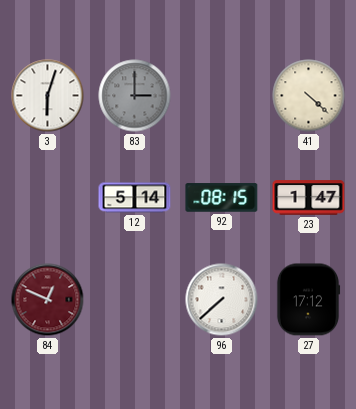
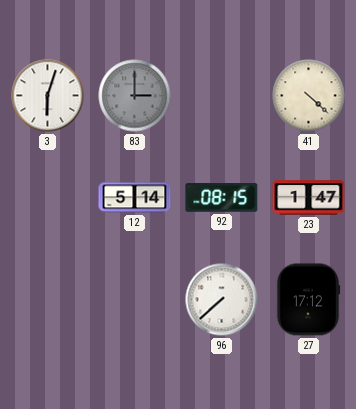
84: 12:49 -> none (48, 300)
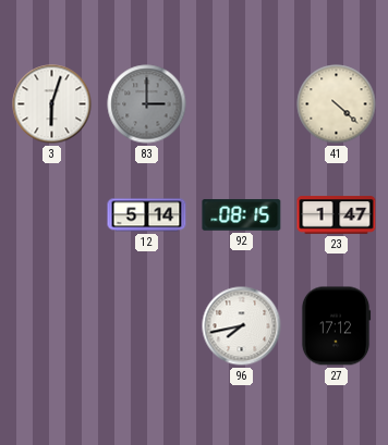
96: 7:38 -> 7:43 (242, 326)
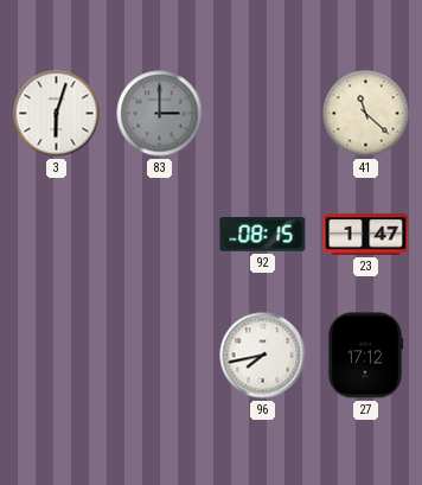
41: 4:22 -> 11:22 (366, 114)
12: 5:14 -> none (147, 215)
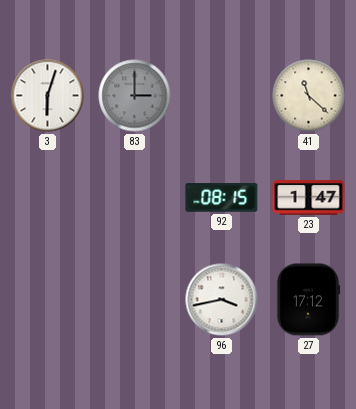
96: 7:43 -> 3:43 (222, 300)
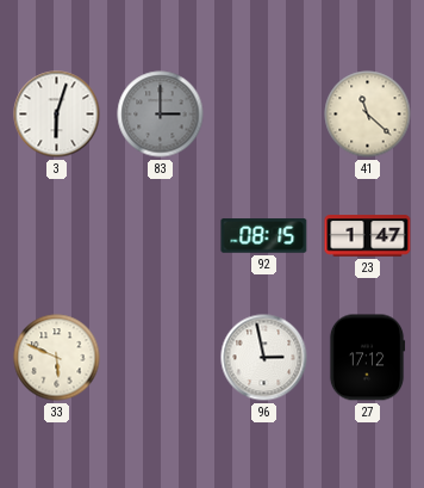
33: none -> 5:49 (57, 358)
96: 3:43 -> 2:58 (264, 358)
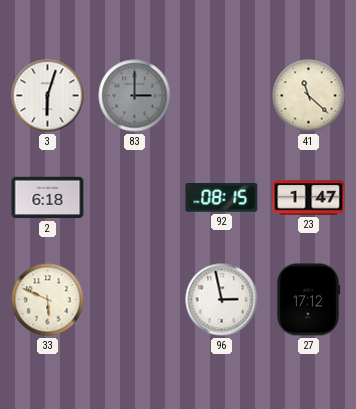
2: none -> 6:18 (48, 198)
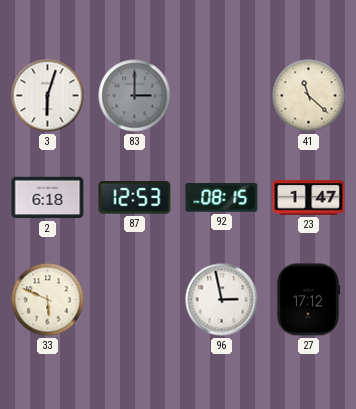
87: none -> 12:53 (135, 198)
